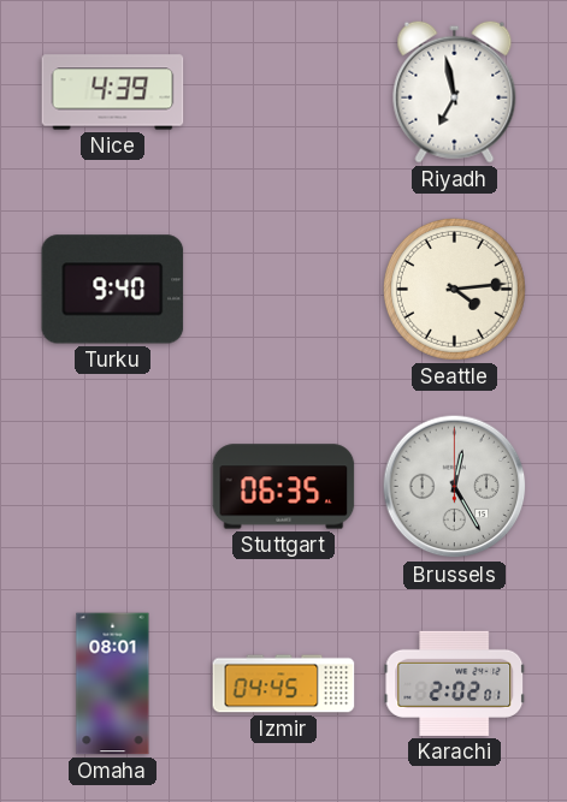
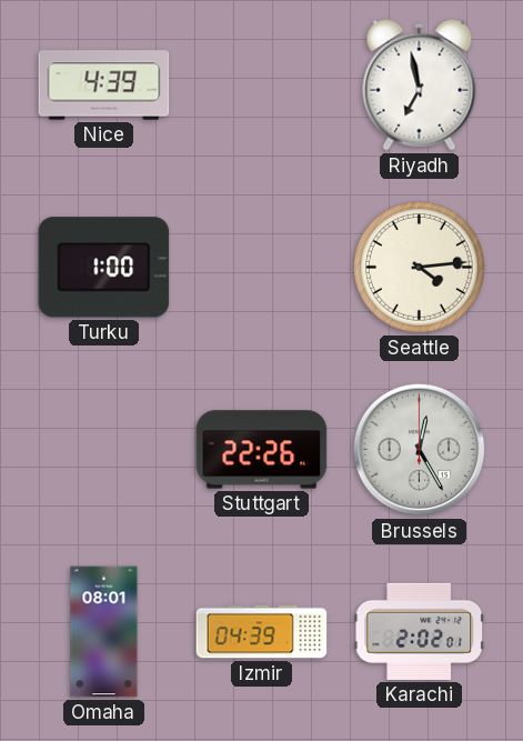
Turku: 9:40 -> 1:00 (104, 268)
Stuttgart: 06:35 -> 22:26 (262, 450)
Izmir: 04:45 -> 04:39 (262, 632)
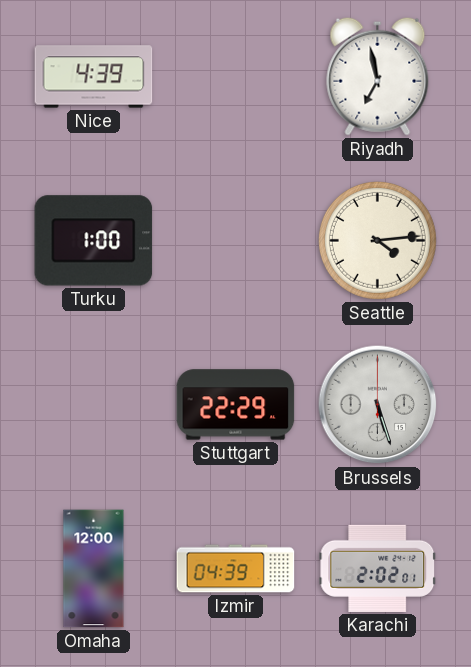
Stuttgart: 22:26 -> 22:29 (236, 405)
Brussels: 12:25 -> 5:27 (378, 405)
Omaha: 08:01 -> 12:00 (94, 569)
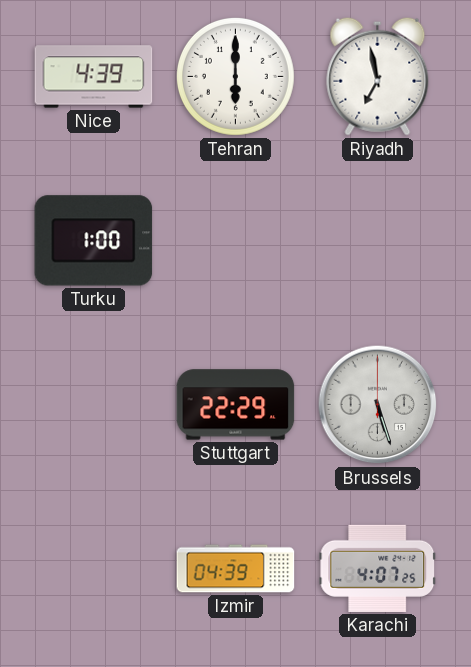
Tehran: none -> 6:00 (235, 76)
Seattle: 4:14 -> none (377, 240)
Omaha: 12:00 -> none (94, 569)
Karachi: 2:02 -> 4:07 (378, 568)
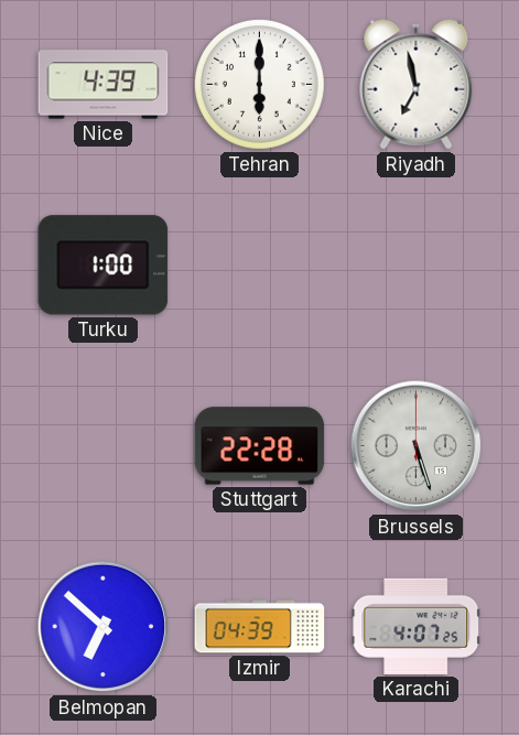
Stuttgart: 22:29 -> 22:28 (260, 446)
Belmopan: none -> 6:52 (104, 627)
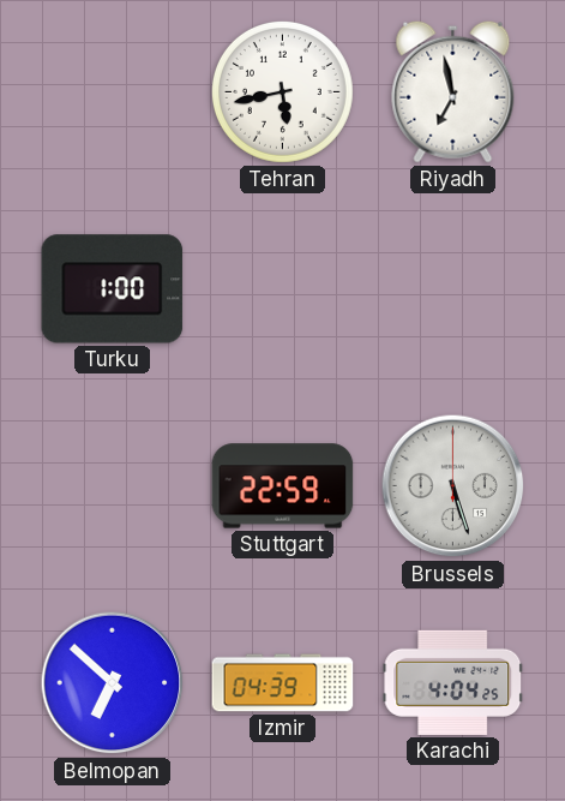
Nice: 4:39 -> none (104, 85)
Tehran: 6:00 -> 5:43 (282, 91)
Stuttgart: 22:28 -> 22:59 (283, 486)
Karachi: 4:07 -> 4:04 (453, 682)
